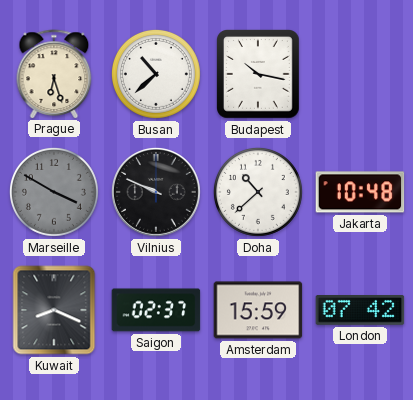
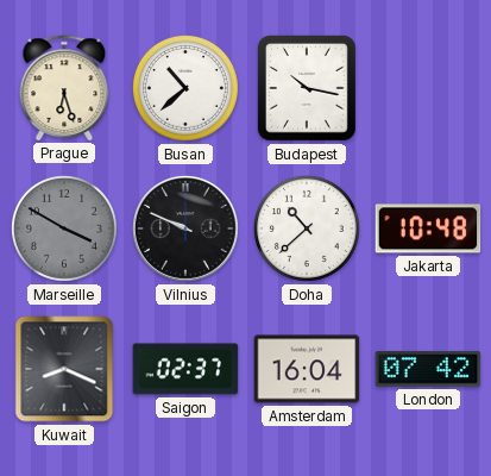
Amsterdam: 15:59 -> 16:04 (307, 369)
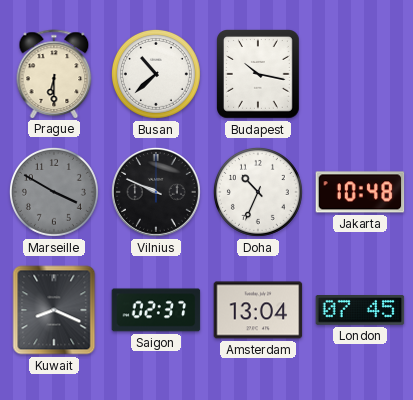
Prague: 6:27 -> 6:30 (54, 74)
Doha: 10:38 -> 10:34 (258, 192)
Amsterdam: 16:04 -> 13:04 (258, 310)
London: 07:42 -> 07:45 (360, 311)
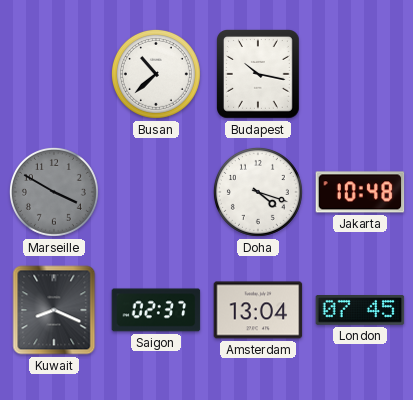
Prague: 6:30 -> none (54, 74)
Vilnius: 9:49 -> none (156, 192)
Doha: 10:34 -> 4:18 (258, 192)
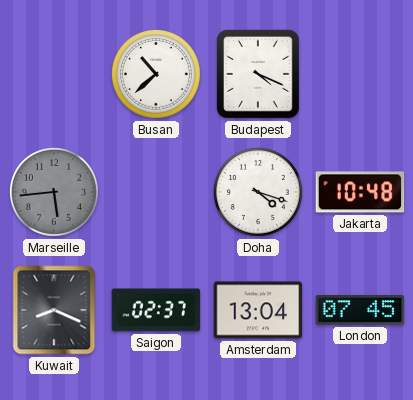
Budapest: 10:17 -> 4:19 (259, 75)
Marseille: 3:50 -> 5:44 (54, 192)
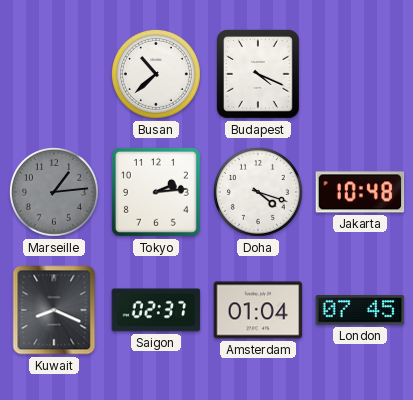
Marseille: 5:44 -> 1:14 (54, 192)
Tokyo: none -> 2:14 (156, 192)
Amsterdam: 13:04 -> 01:04 (258, 310)
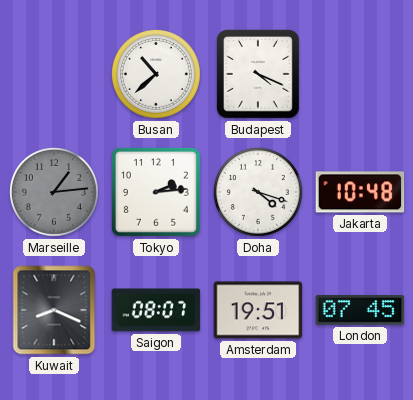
Saigon: 02:37 -> 08:07 (156, 310)
Amsterdam: 01:04 -> 19:51 (258, 310)
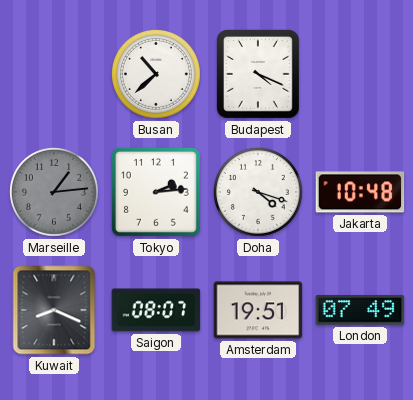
London: 07:45 -> 07:49 (360, 311)
